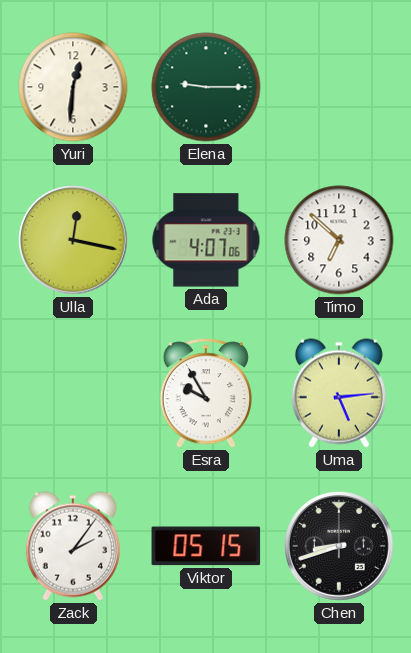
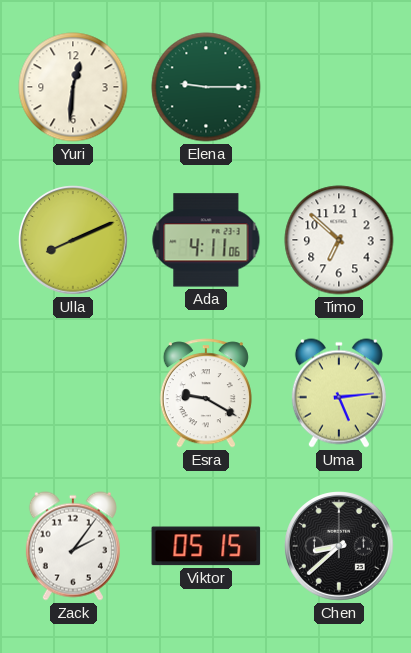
Ulla: 12:17 -> 8:11 (73, 240)
Ada: 4:07 -> 4:11 (206, 240)
Esra: 9:55 -> 9:20 (206, 393)
Chen: 8:42 -> 8:38 (339, 546)
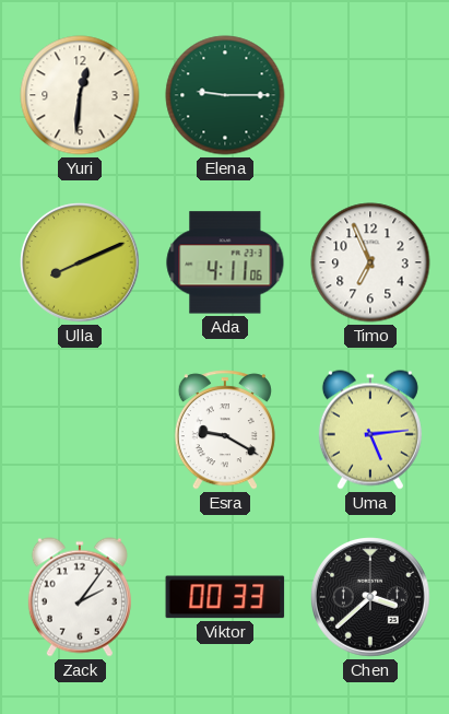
Timo: 6:52 -> 6:56 (370, 262)
Viktor: 05:15 -> 00:33 (225, 597)
Chen: 8:38 -> 3:38 (370, 597)
